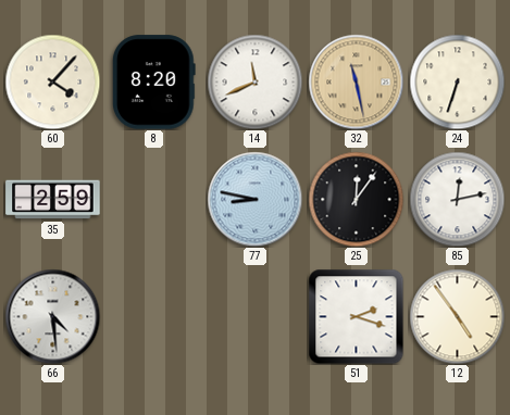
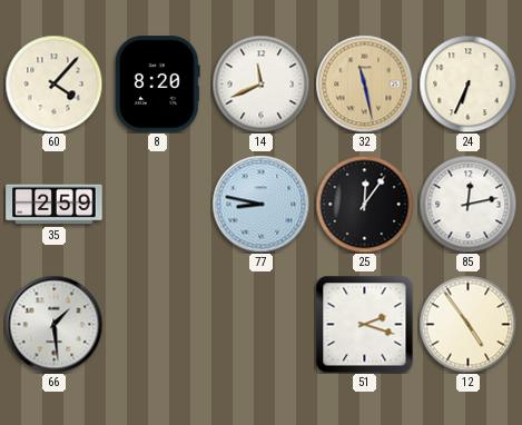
24: 6:33 -> 6:34 (467, 83)
66: 4:29 -> 1:29 (53, 324)
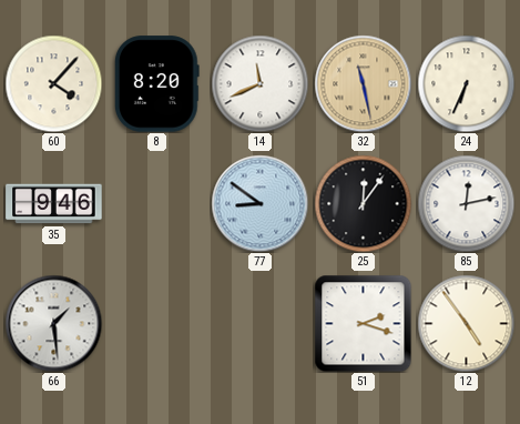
35: 2:59 -> 9:46 (54, 204)
77: 8:47 -> 8:51 (259, 203)
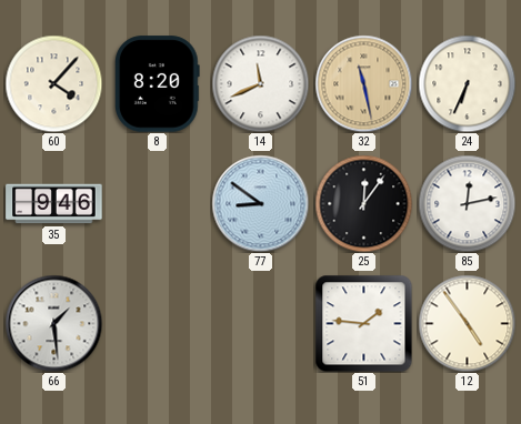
51: 2:18 -> 1:46 (363, 323)
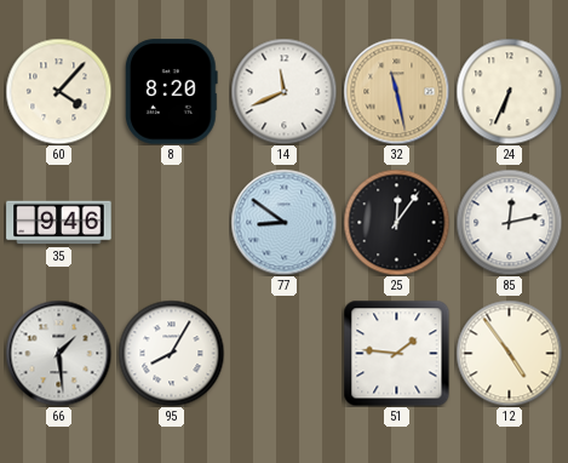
95: none -> 8:05 (171, 353)
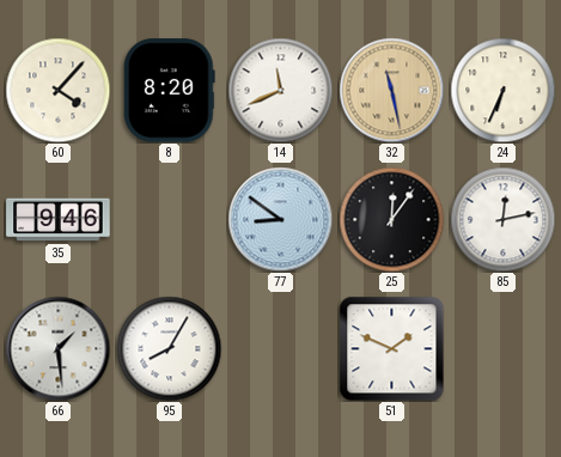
51: 1:46 -> 1:49 (391, 348)
12: 4:54 -> none (509, 353)
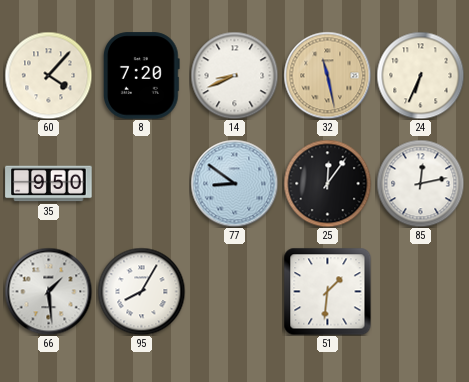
8: 8:20 -> 7:20 (142, 76)
14: 11:41 -> 8:41 (234, 75)
35: 9:46 -> 9:50 (49, 184)
51: 1:49 -> 1:31 (327, 291)
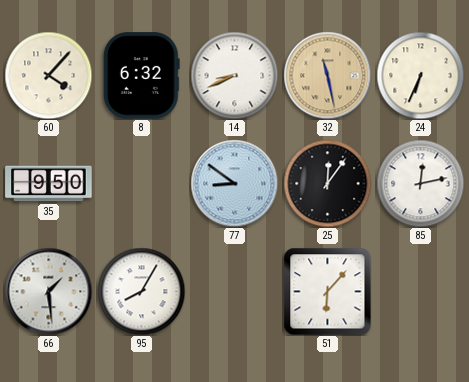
8: 7:20 -> 6:32 (142, 76)
51: 1:31 -> 6:07 (327, 291)
